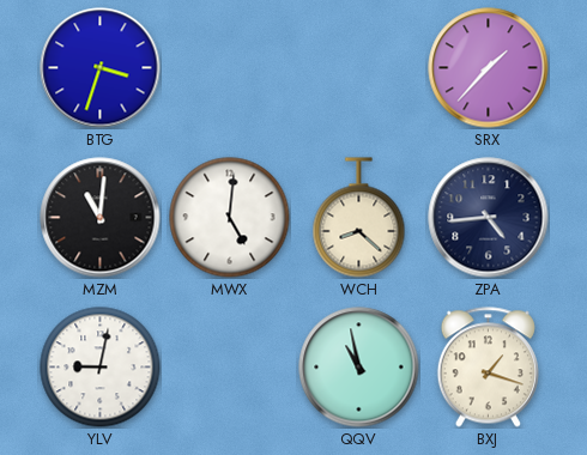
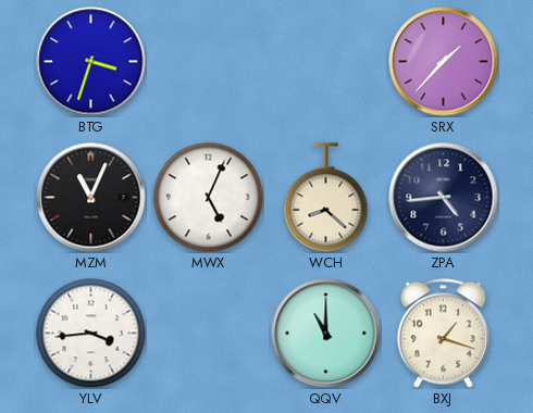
MZM: 11:01 -> 11:04 (91, 198)
MWX: 5:01 -> 5:04 (209, 198)
YLV: 9:02 -> 3:44 (91, 334)
QQV: 10:58 -> 11:00 (326, 334)
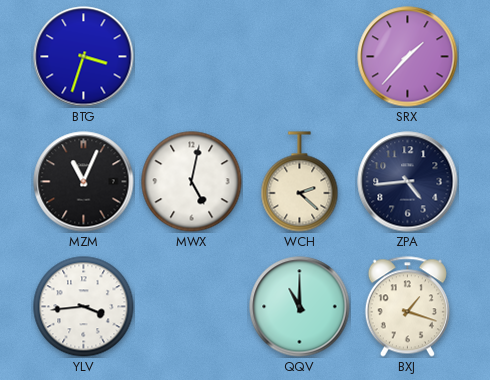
MWX: 5:04 -> 5:02 (192, 182)
WCH: 8:22 -> 2:22 (300, 182)
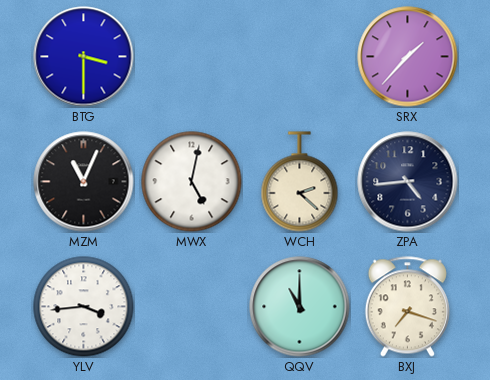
BTG: 3:33 -> 3:30 (84, 57)
BXJ: 1:18 -> 7:18 (407, 307)
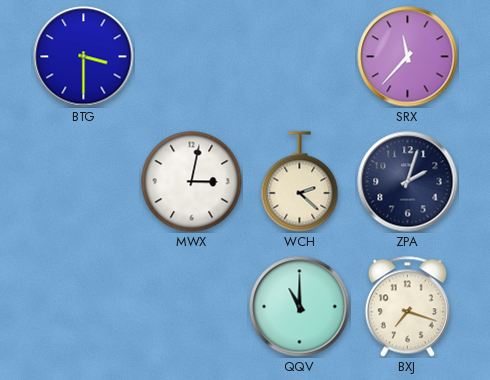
SRX: 1:37 -> 11:37 (408, 57)
MZM: 11:04 -> none (84, 182)
MWX: 5:02 -> 3:02 (192, 182)
ZPA: 4:44 -> 2:03 (408, 182)
YLV: 3:44 -> none (84, 307)
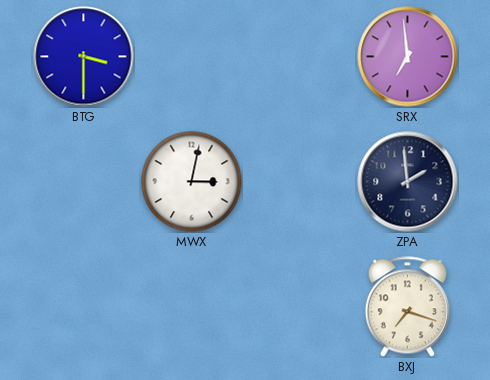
SRX: 11:37 -> 6:59 (408, 57)
WCH: 2:22 -> none (300, 182)
ZPA: 2:03 -> 1:59 (408, 182)
QQV: 11:00 -> none (300, 307)
